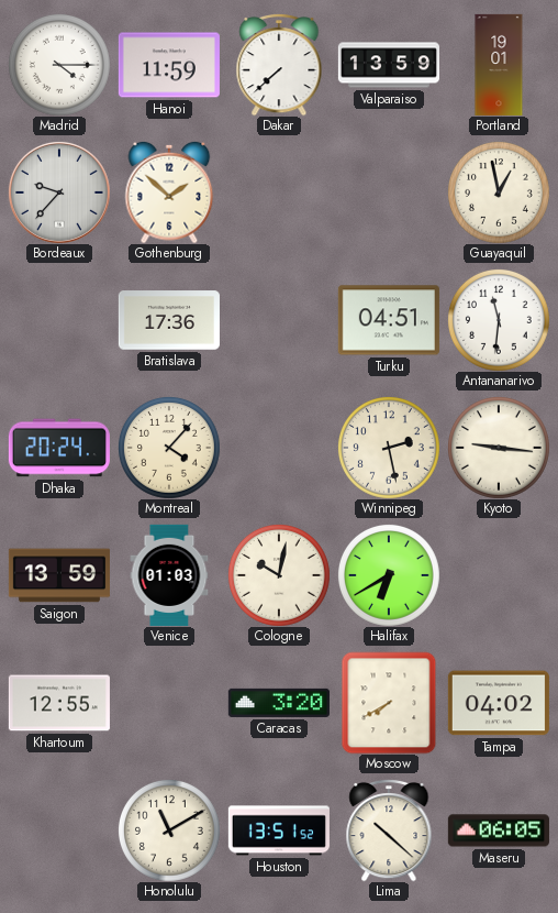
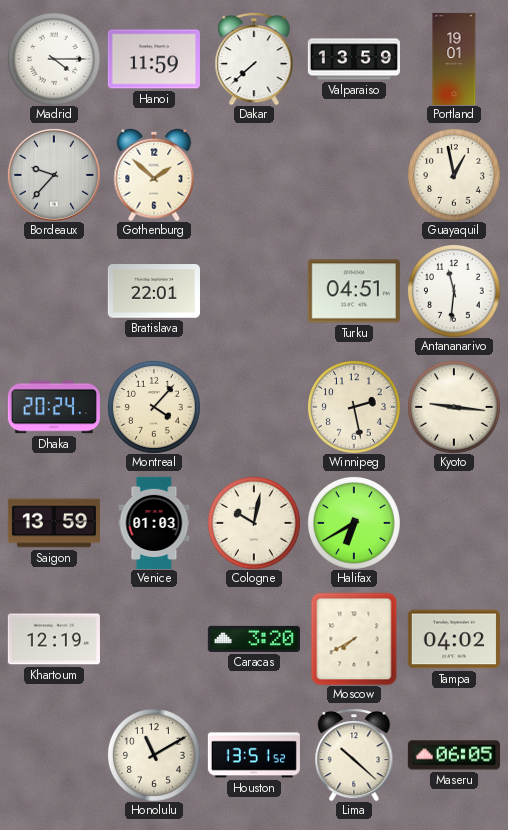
Bratislava: 17:36 -> 22:01 (154, 291)
Khartoum: 12:55 -> 12:19 (54, 639)
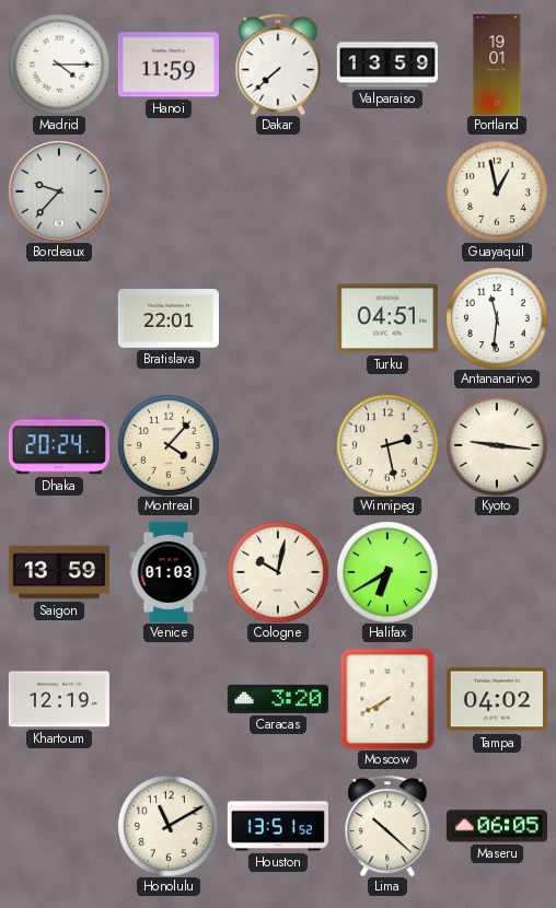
Gothenburg: 1:52 -> none (154, 175)
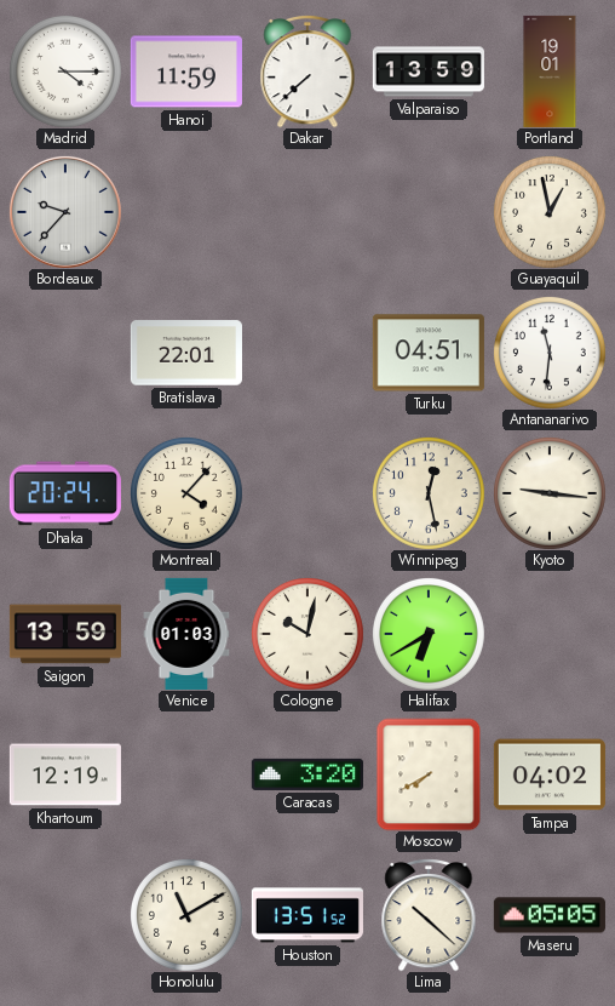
Winnipeg: 2:28 -> 12:28 (429, 493)
Maseru: 06:05 -> 05:05 (550, 915)
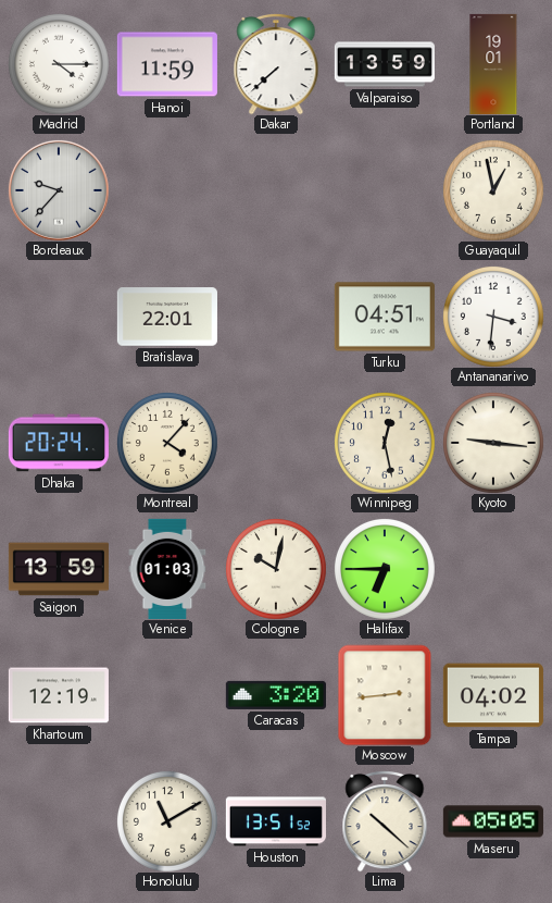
Antananarivo: 11:31 -> 3:31 (493, 317)
Halifax: 6:40 -> 6:45 (385, 569)
Moscow: 7:40 -> 2:44 (385, 695)
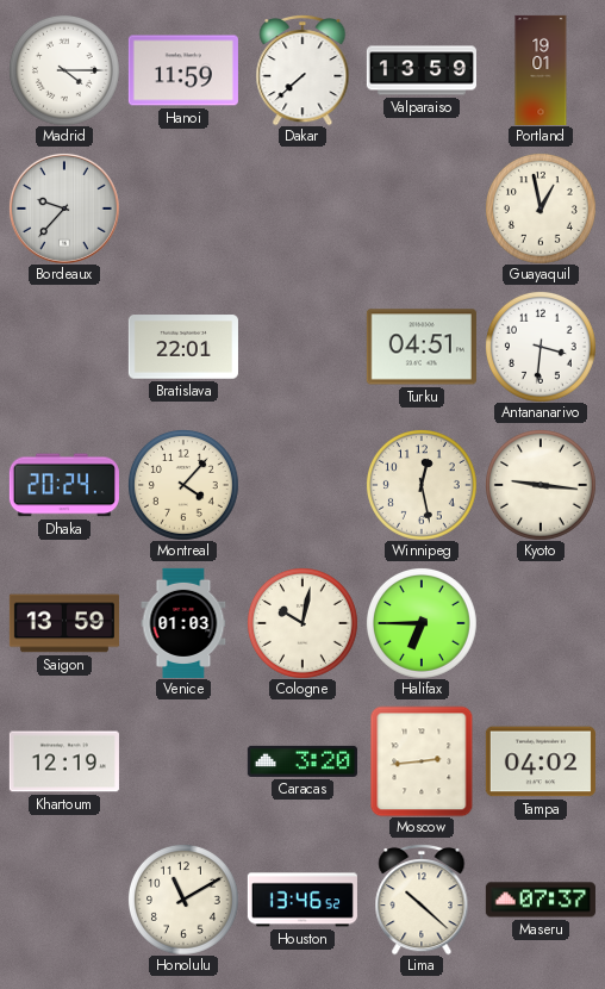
Houston: 13:51 -> 13:46 (302, 900)
Maseru: 05:05 -> 07:37 (541, 900)
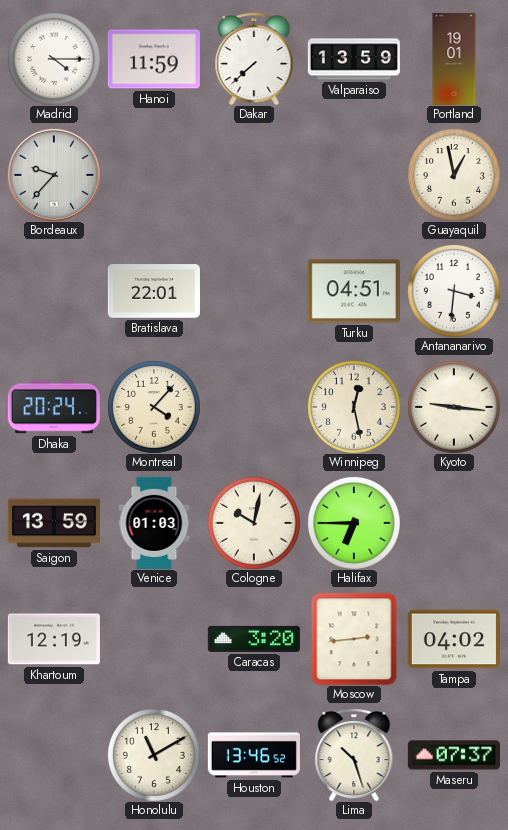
Lima: 10:22 -> 10:27 (354, 755)
